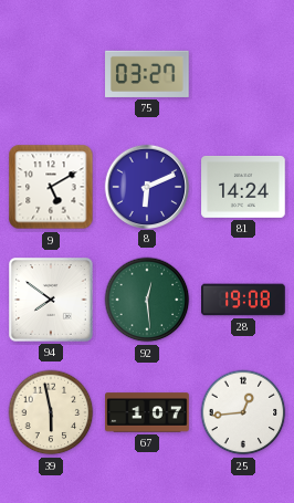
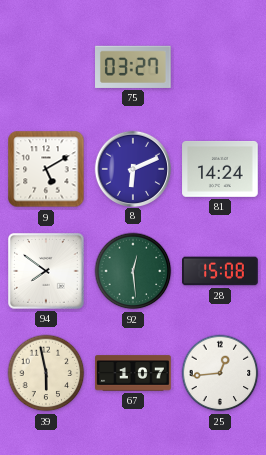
28: 19:08 -> 15:08 (220, 271)
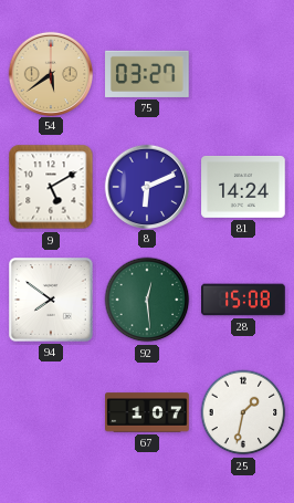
54: none -> 5:39 (50, 73)
39: 5:58 -> none (46, 373)
25: 12:44 -> 1:32 (243, 412)
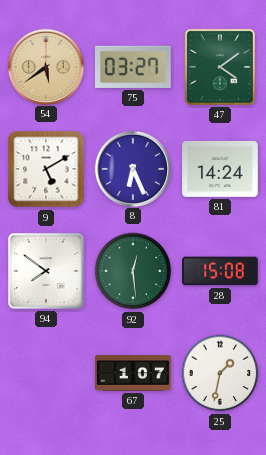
47: none -> 4:09 (220, 67)
8: 6:11 -> 6:26 (132, 168)
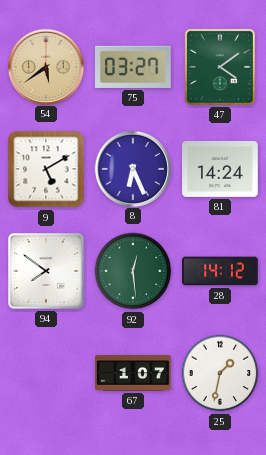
28: 15:08 -> 14:12 (220, 271)
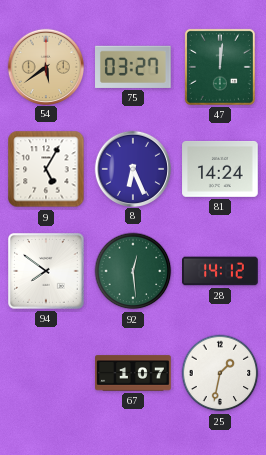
47: 4:09 -> 12:01 (220, 67)
9: 5:10 -> 5:05 (46, 169)
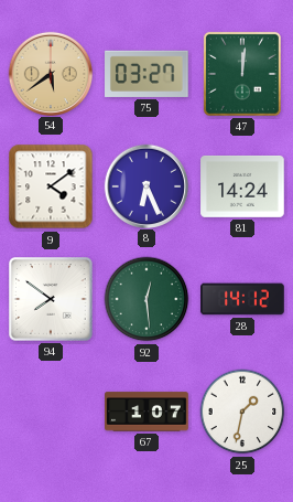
9: 5:05 -> 4:09 (51, 186)
